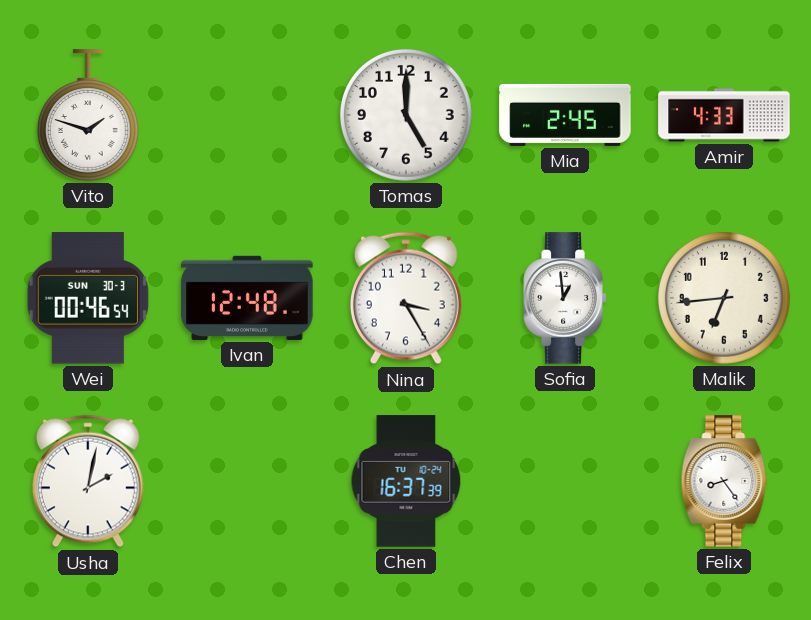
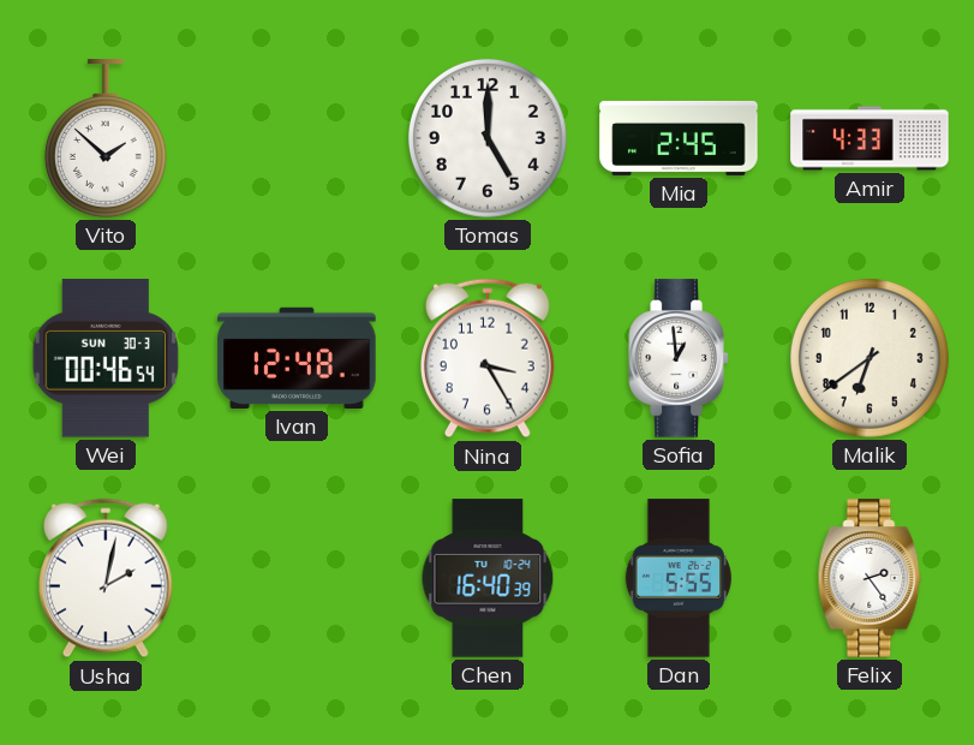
Vito: 1:48 -> 1:52 (106, 138)
Malik: 6:44 -> 6:39 (870, 358)
Chen: 16:37 -> 16:40 (488, 578)
Dan: none -> 5:55 (679, 578)
Felix: 8:24 -> 2:24 (870, 578)
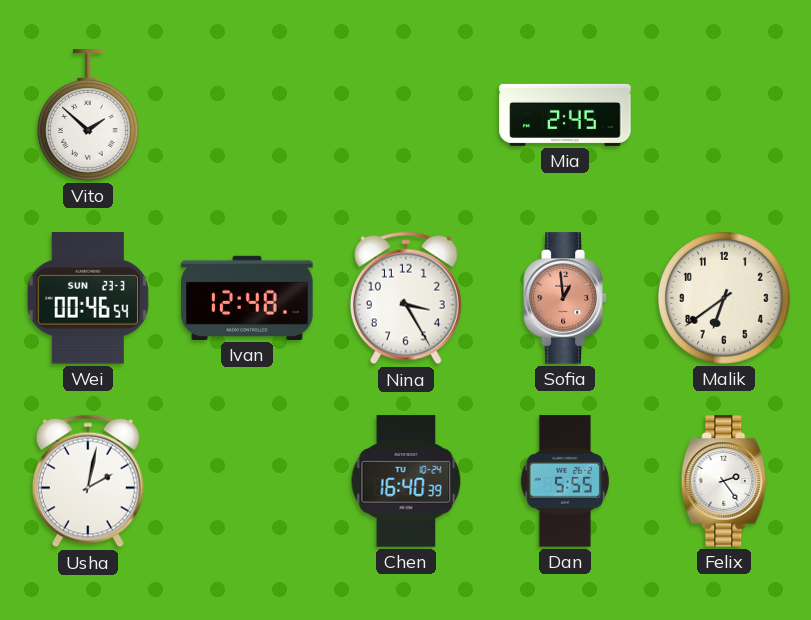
Tomas: 5:00 -> none (488, 138)
Amir: 4:33 -> none (870, 138)
Wei date: SUN 30-3 -> SUN 23-3 (88, 298)
Sofia dial: white -> salmon (565, 298)
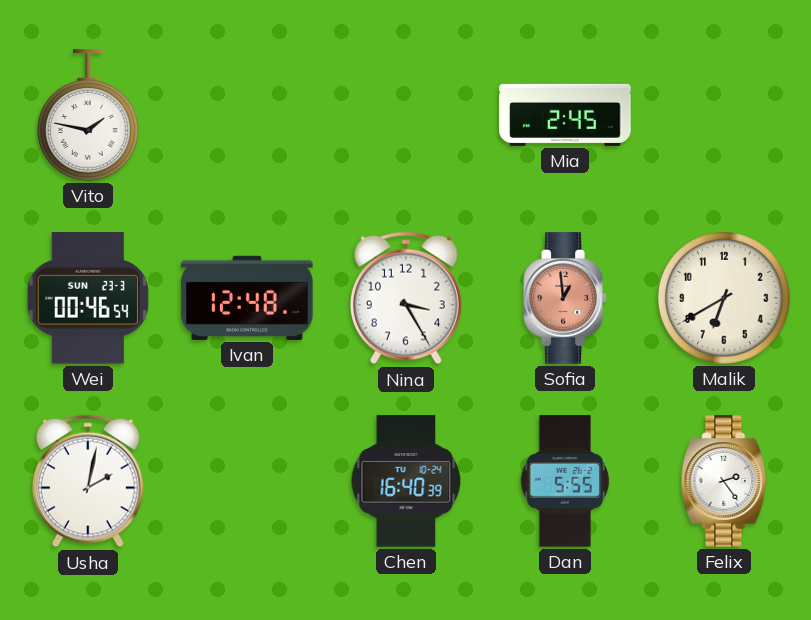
Vito: 1:52 -> 1:47 (88, 115)
Malik: 6:39 -> 6:40 (724, 298)
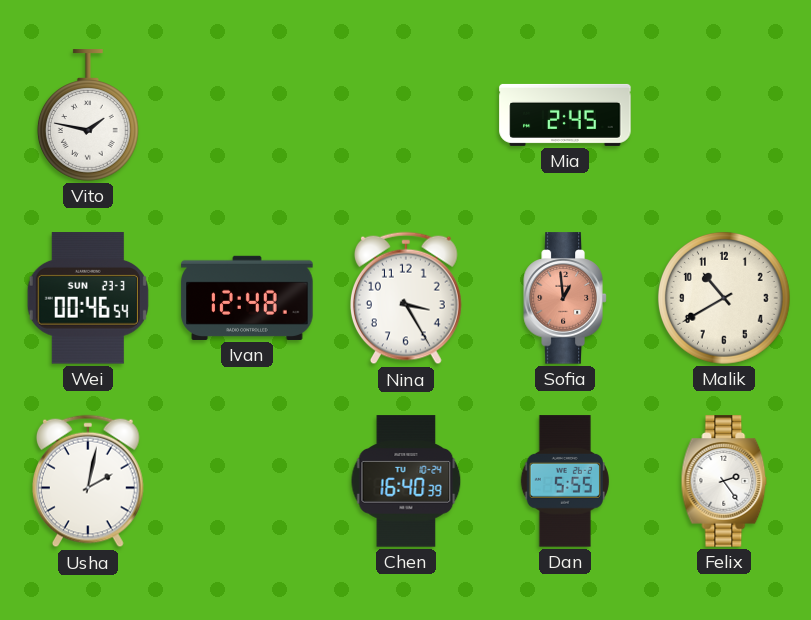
Malik: 6:40 -> 10:40 (724, 298)
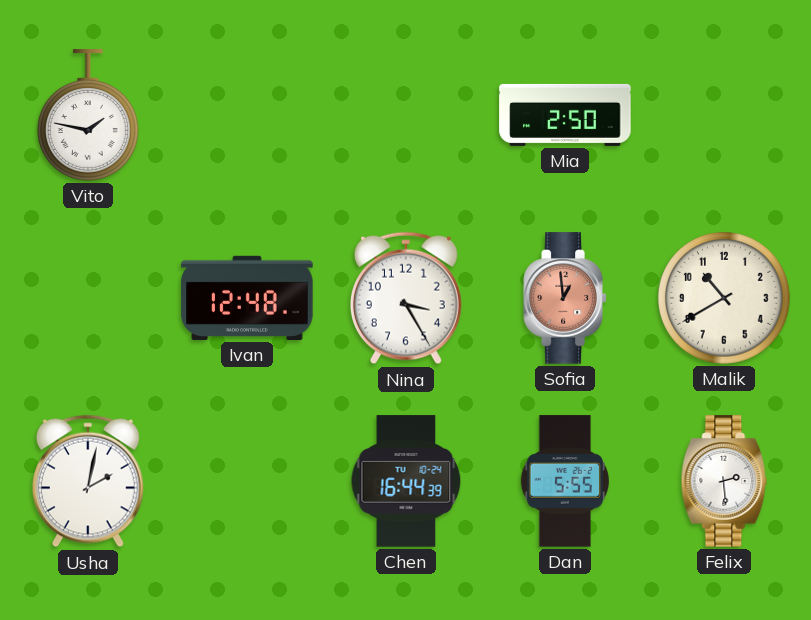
Mia: 2:45 -> 2:50 (565, 115)
Wei: 00:46 -> none (88, 298)
Chen: 16:40 -> 16:44 (406, 481)
Felix: 2:24 -> 2:29 (724, 481)
